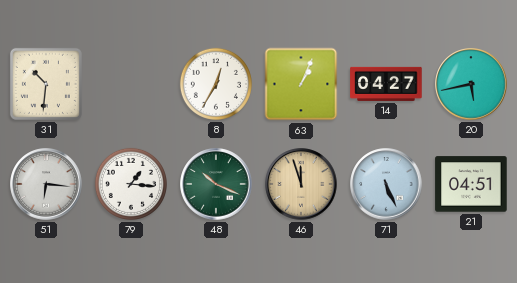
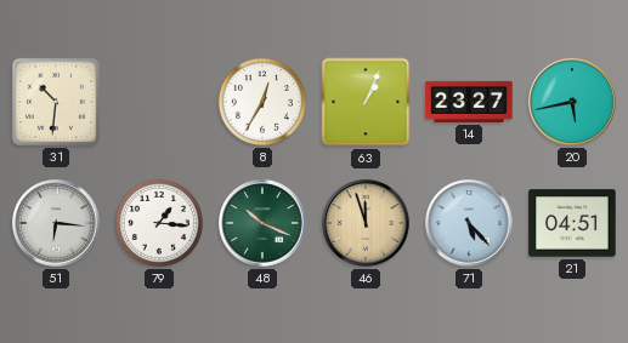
14: 04:27 -> 23:27 (469, 102)
71: 5:26 -> 5:23 (469, 223)
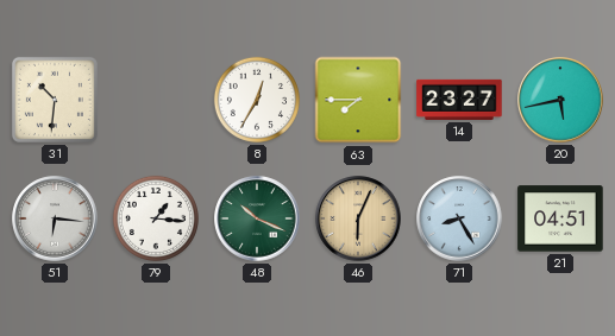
63: 1:04 -> 7:45 (358, 100)
46: 11:57 -> 6:04 (358, 218)
71: 5:23 -> 8:25 (459, 218)
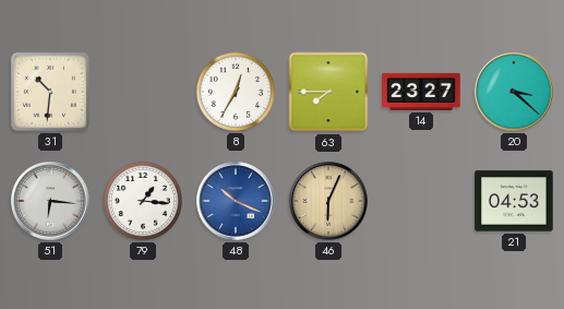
20: 5:43 -> 3:22 (514, 92)
48 dial: green -> blue (236, 201)
71: 8:25 -> none (459, 218)
21: 04:51 -> 04:53 (514, 201)
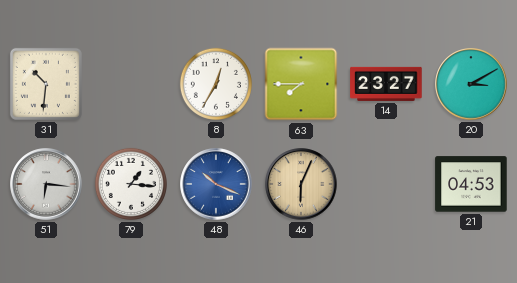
20: 3:22 -> 3:10 (471, 84)
